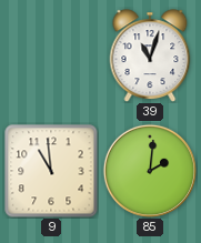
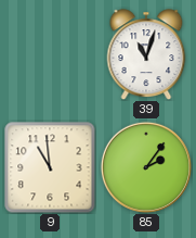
85: 2:01 -> 2:06 (146, 167)
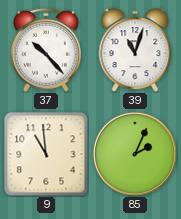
37: none -> 10:23 (46, 50)
85: 2:06 -> 2:04 (135, 154)
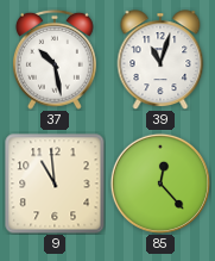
37: 10:23 -> 10:28 (55, 60)
85: 2:04 -> 12:23 (160, 184)
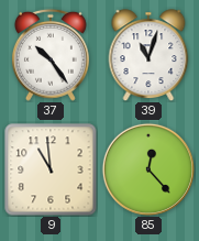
37: 10:28 -> 10:24 (51, 55)
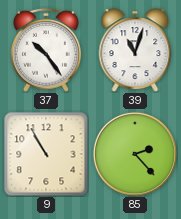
9: 10:59 -> 10:55 (46, 154)
85: 12:23 -> 2:23 (135, 154)
